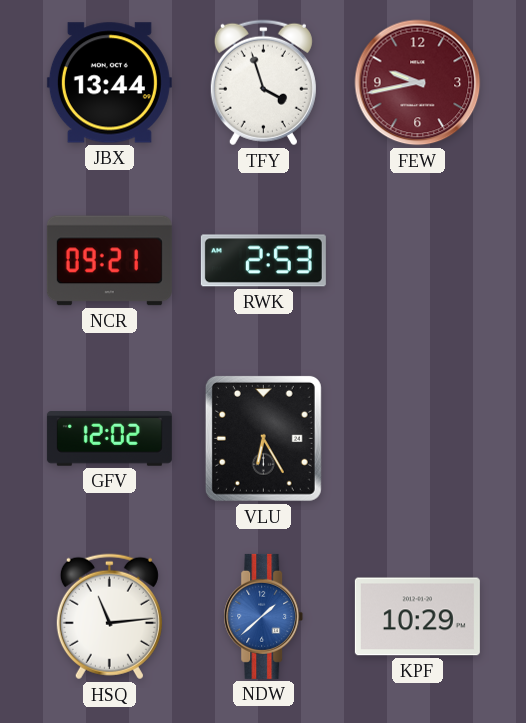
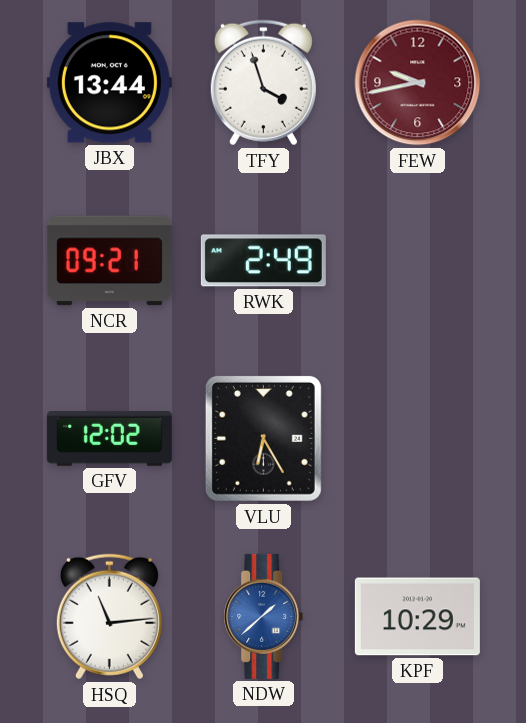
RWK: 2:53 -> 2:49 (263, 261)
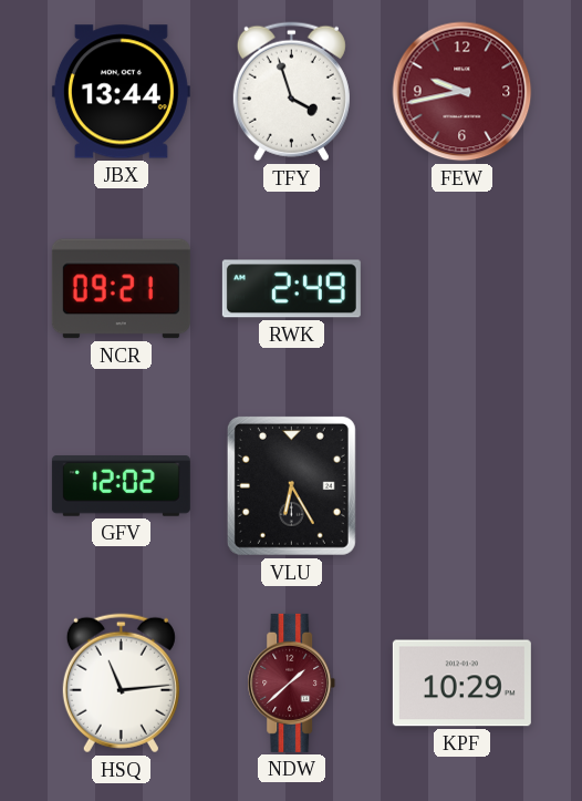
NDW dial: blue -> burgundy (292, 682)
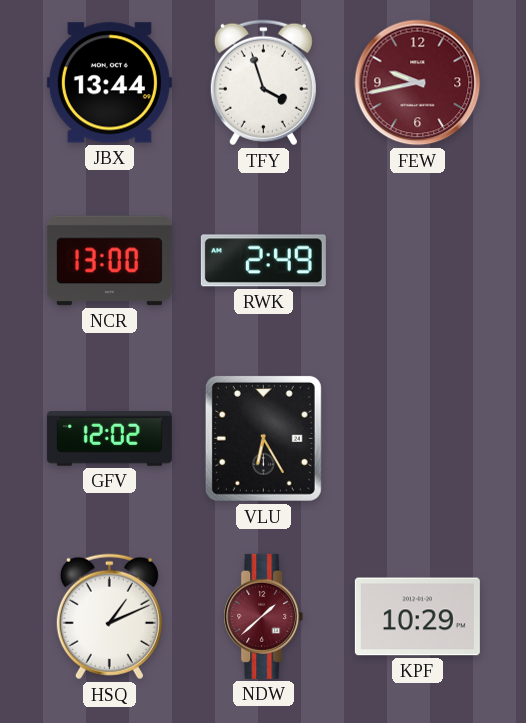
NCR: 09:21 -> 13:00 (109, 261)
HSQ: 11:14 -> 1:11 (109, 617)
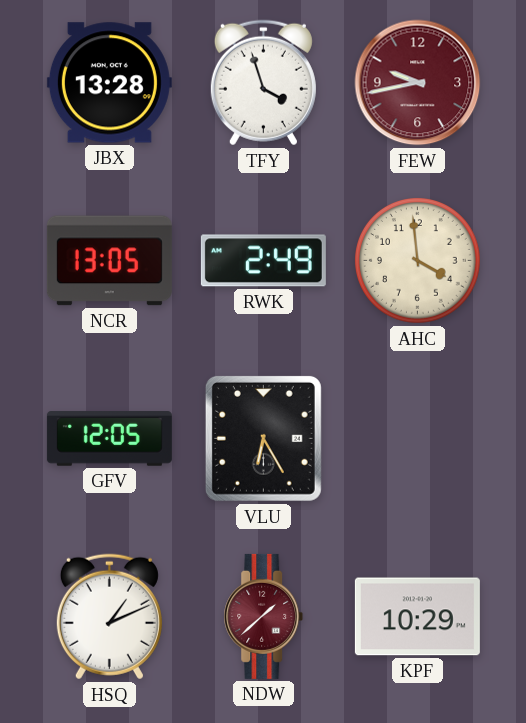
JBX: 13:44 -> 13:28 (109, 83)
NCR: 13:00 -> 13:05 (109, 261)
AHC: none -> 3:59 (418, 261)
GFV: 12:02 -> 12:05 (109, 439)
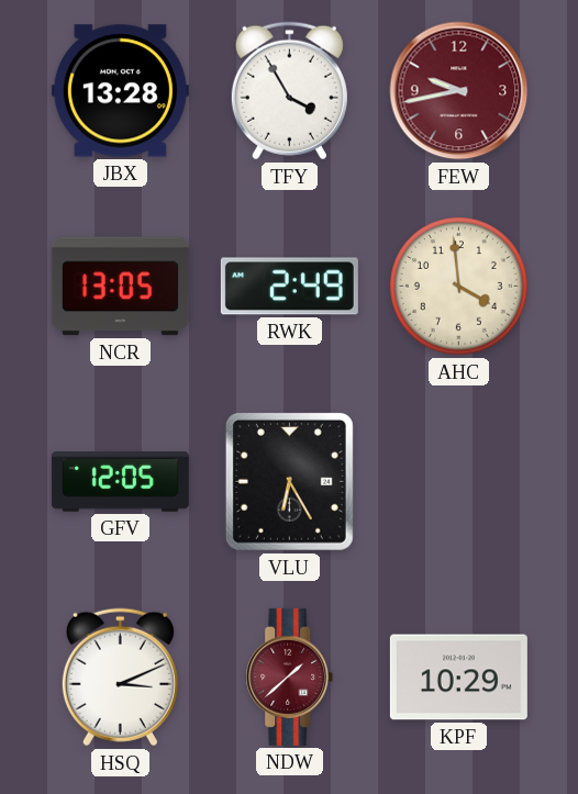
TFY: 3:57 -> 3:55 (289, 91)
HSQ: 1:11 -> 3:11 (120, 678)
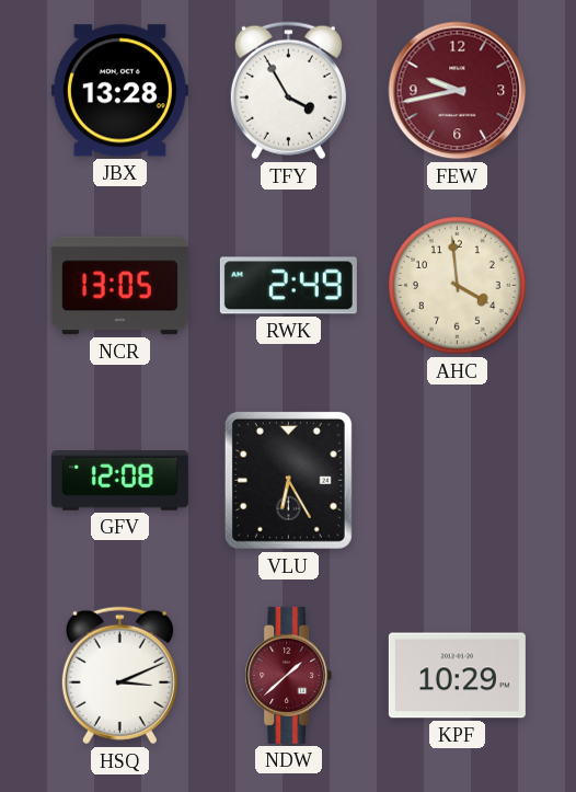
GFV: 12:05 -> 12:08 (119, 481)
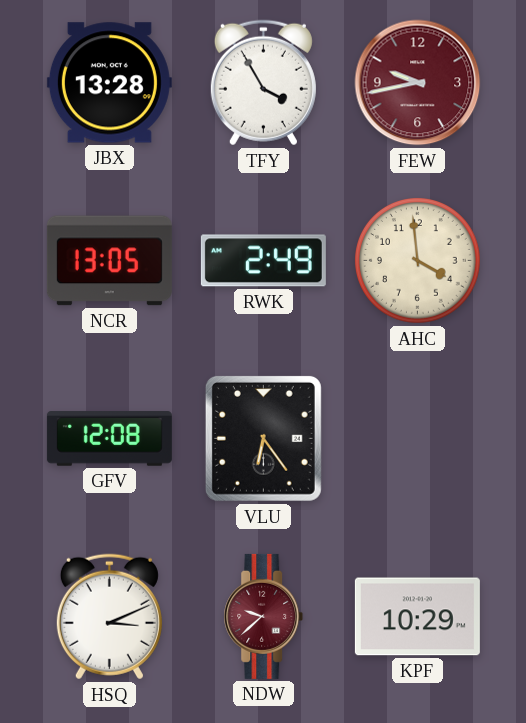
VLU: 6:25 -> 6:24 (263, 438)
NDW: 1:38 -> 9:38 (264, 616)
